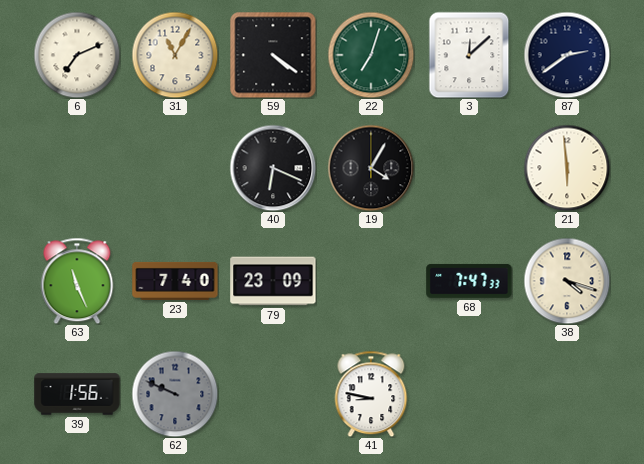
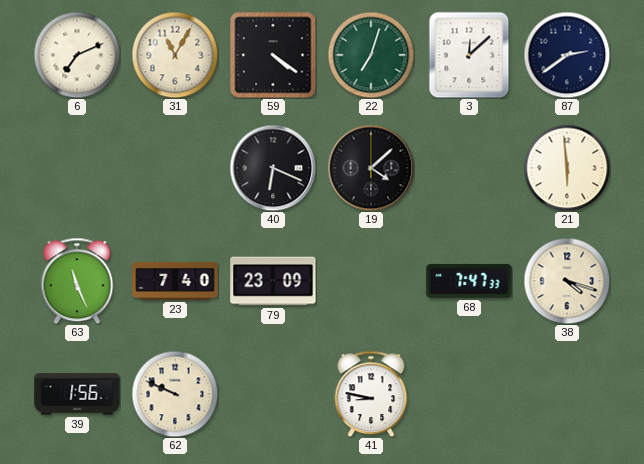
19: 4:05 -> 4:08 (371, 168)
62 dial: grey -> cream (175, 394)
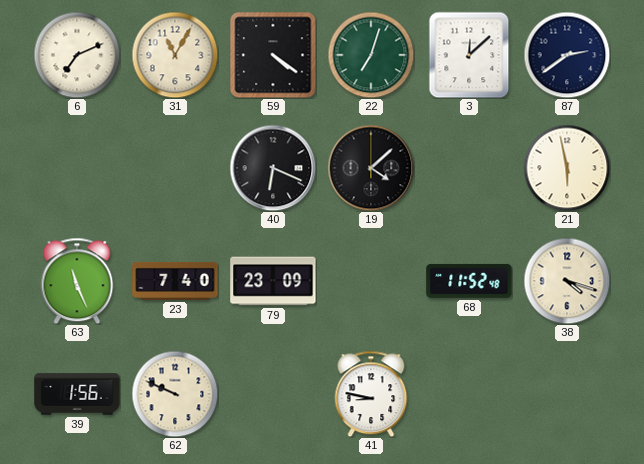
21: 5:59 -> 5:58 (567, 168)
68: 7:47 -> 11:52 (469, 281)
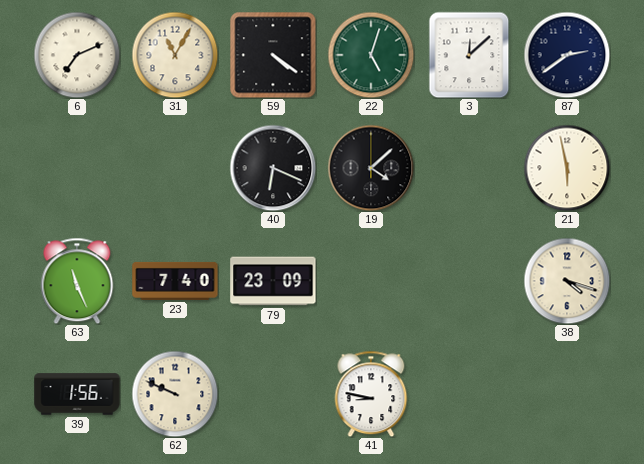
22: 7:03 -> 5:03 (371, 55)
68: 11:52 -> none (469, 281)
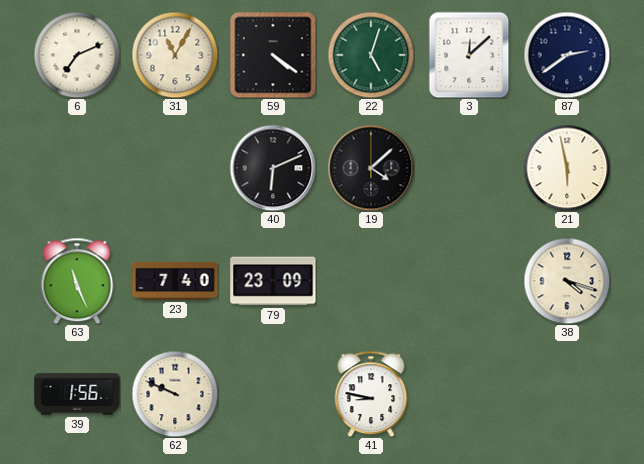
40: 6:19 -> 6:11 (273, 168)
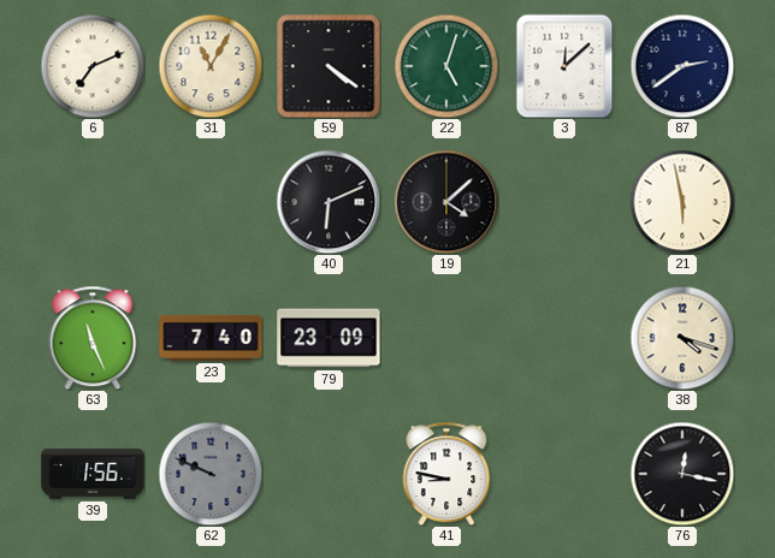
62 dial: cream -> grey (211, 474)
76: none -> 12:17 (682, 474)
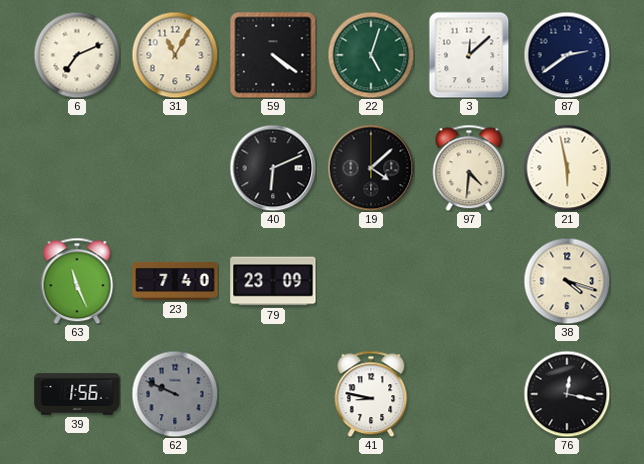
97: none -> 4:31 (469, 168)
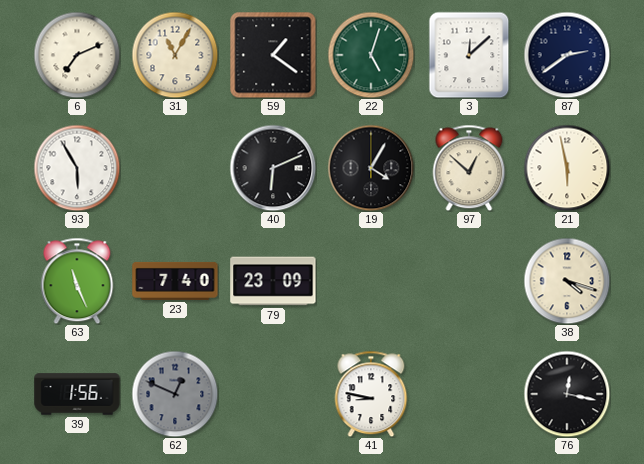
59: 4:21 -> 1:21 (273, 55)
93: none -> 5:55 (77, 168)
19: 4:08 -> 4:05 (371, 168)
97: 4:31 -> 12:52 (469, 168)
62: 9:49 -> 12:49 (175, 394)
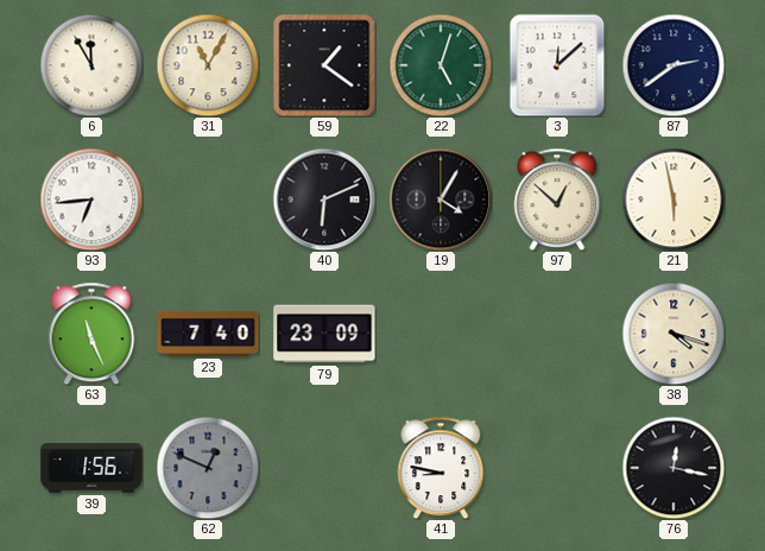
6: 7:11 -> 11:55 (91, 65)
93: 5:55 -> 6:44 (91, 199)
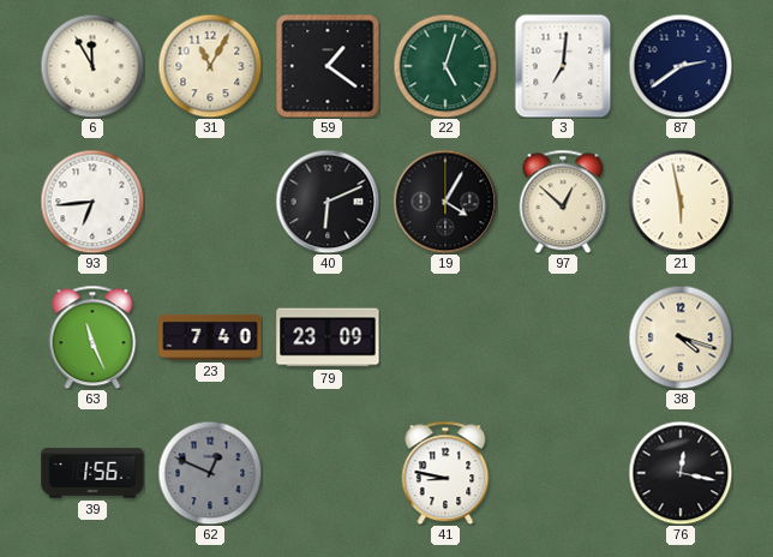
3: 12:08 -> 7:01 (563, 66)
